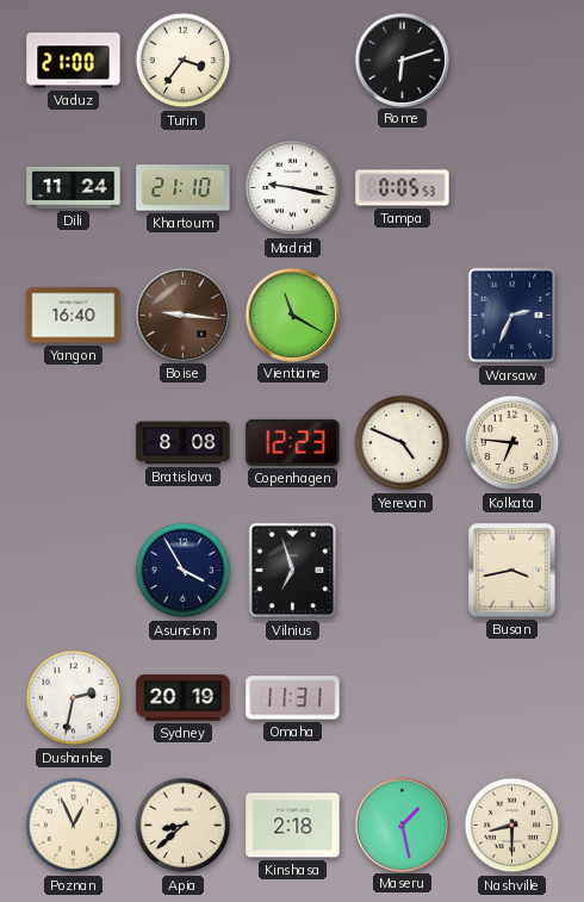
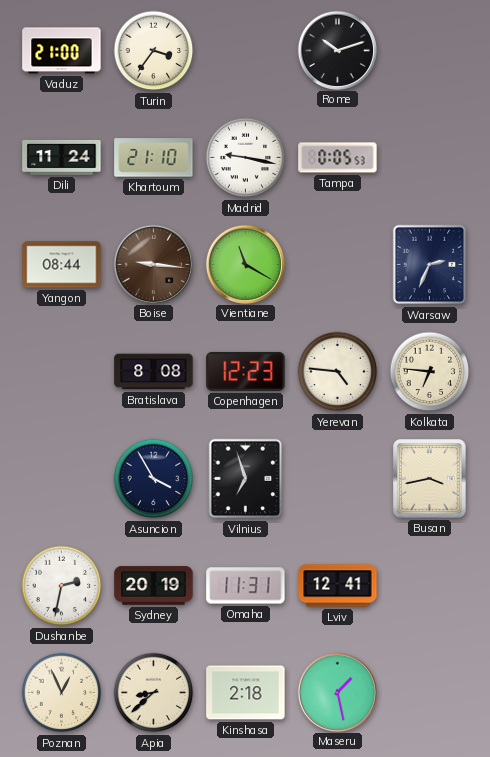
Rome: 6:12 -> 10:12 (337, 50)
Yangon: 16:40 -> 08:44 (62, 265)
Yerevan: 4:49 -> 4:46 (338, 372)
Lviv: none -> 12:41 (338, 586)
Nashville: 8:30 -> none (512, 826)
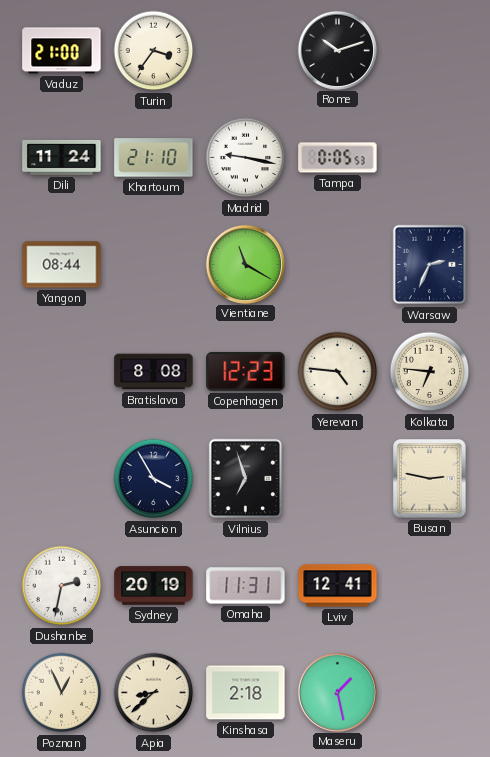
Boise: 9:16 -> none (153, 264)
Busan: 3:43 -> 2:47 (430, 479)
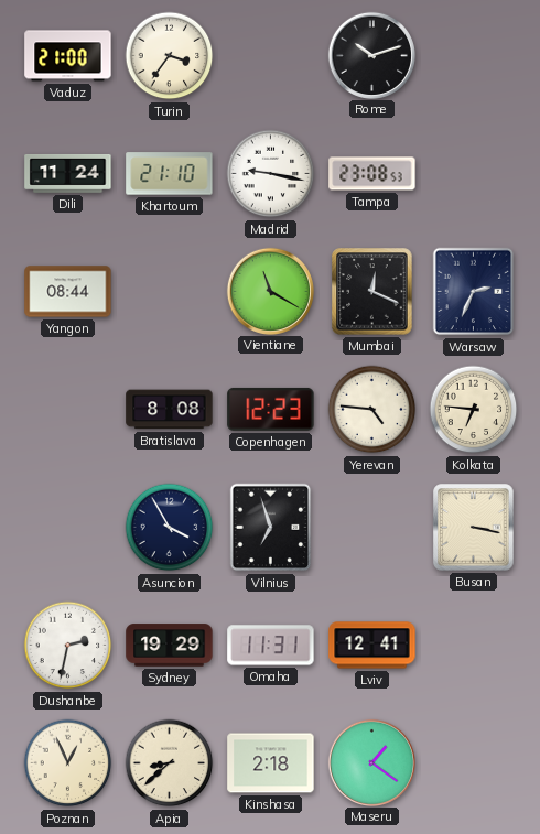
Tampa: 0:05 -> 23:08 (372, 174)
Mumbai: none -> 12:19 (372, 292)
Busan: 2:47 -> 3:17 (474, 528)
Sydney: 20:19 -> 19:29 (170, 646)
Maseru: 1:28 -> 1:21 (371, 762)
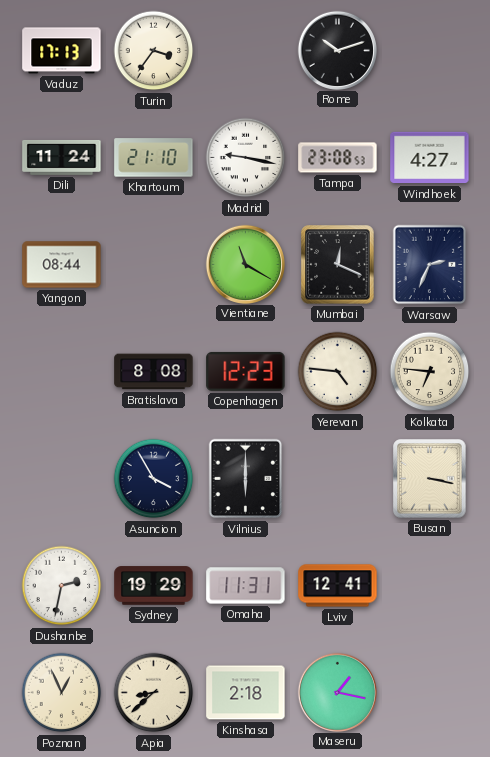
Vaduz: 21:00 -> 17:13 (62, 51)
Windhoek: none -> 4:27 (430, 158)
Vilnius: 6:57 -> 6:00 (246, 479)
Maseru: 1:21 -> 1:17 (337, 692)
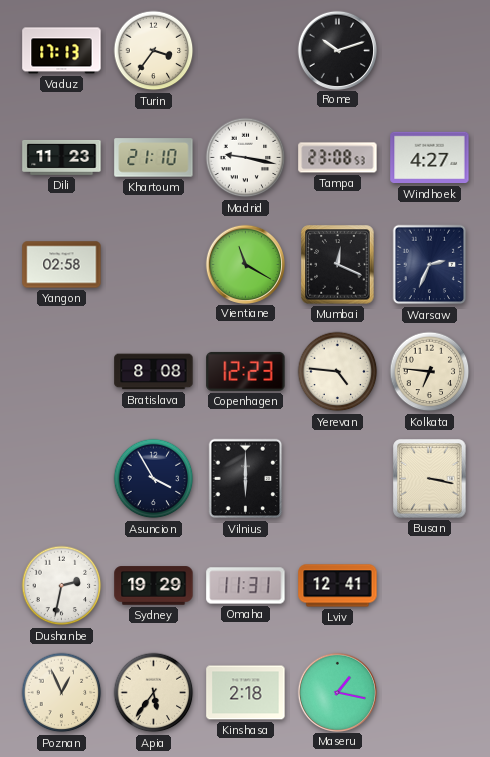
Dili: 11:24 -> 11:23 (62, 157)
Yangon: 08:44 -> 02:58 (62, 265)
Apia: 8:38 -> 5:36 (154, 693)
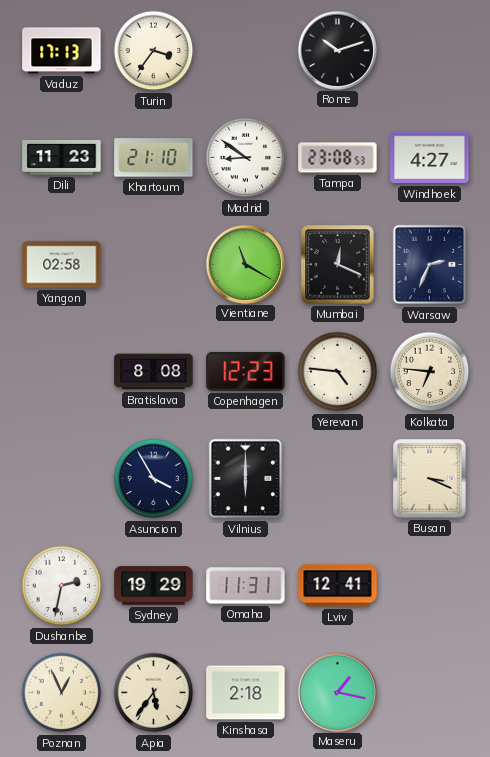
Madrid: 9:17 -> 8:51 (246, 158)
Busan: 3:17 -> 3:19 (430, 479)
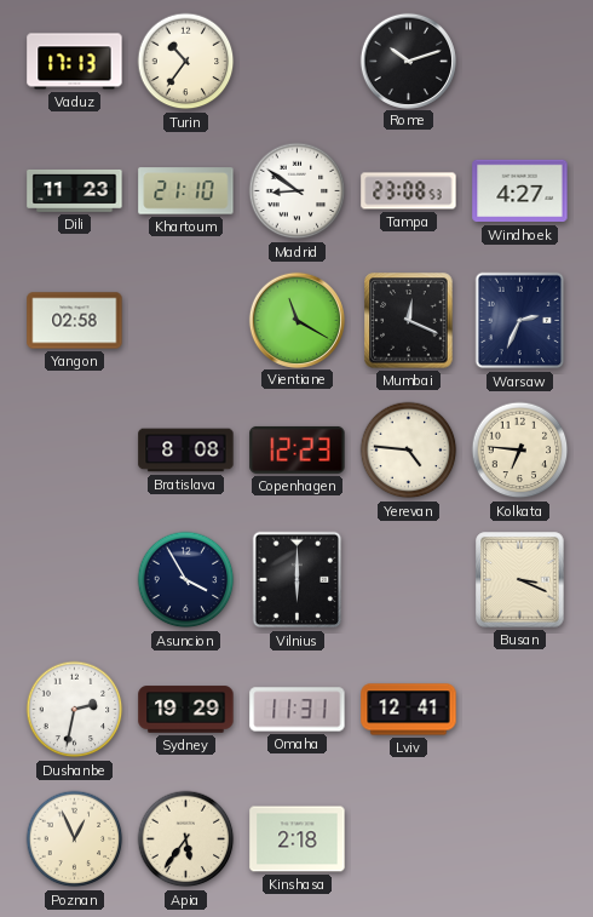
Turin: 3:36 -> 10:36 (186, 62)
Maseru: 1:17 -> none (337, 692)
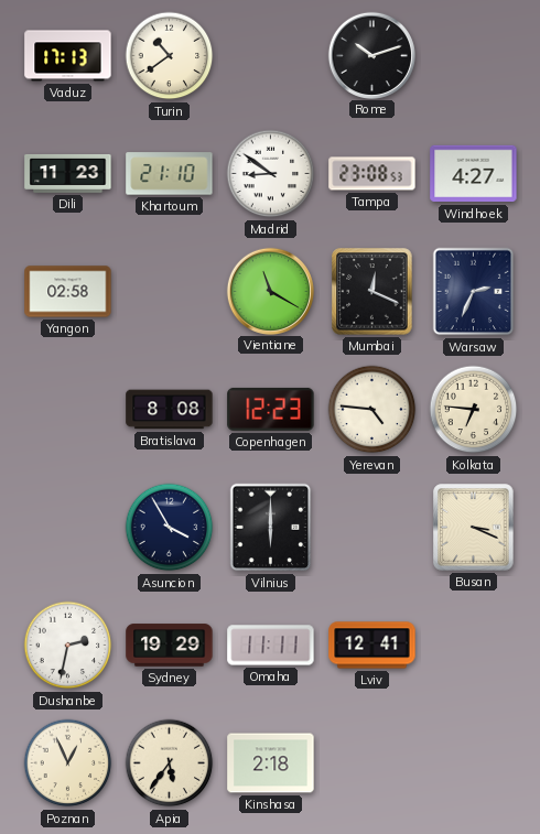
Turin: 10:36 -> 10:39 (170, 56)
Omaha: 11:31 -> 11:11 (271, 646)
